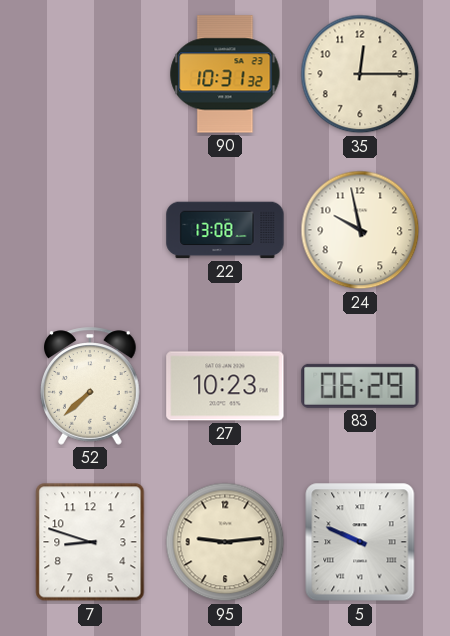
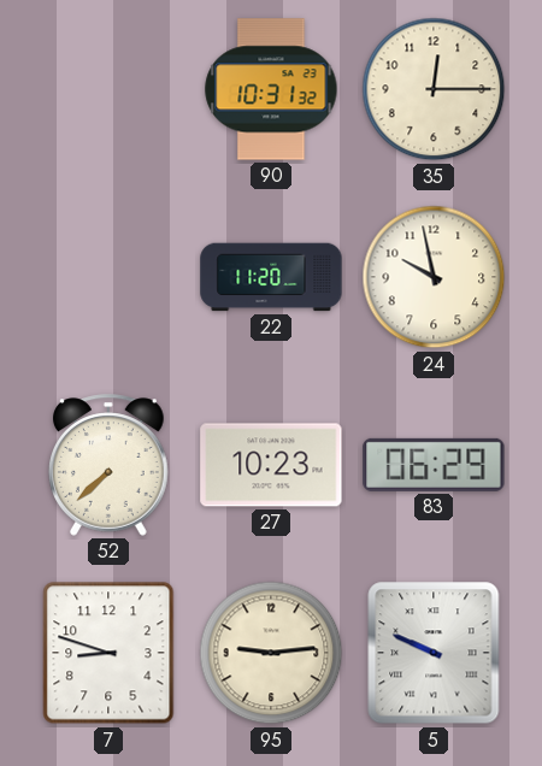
22: 13:08 -> 11:20 (271, 277)
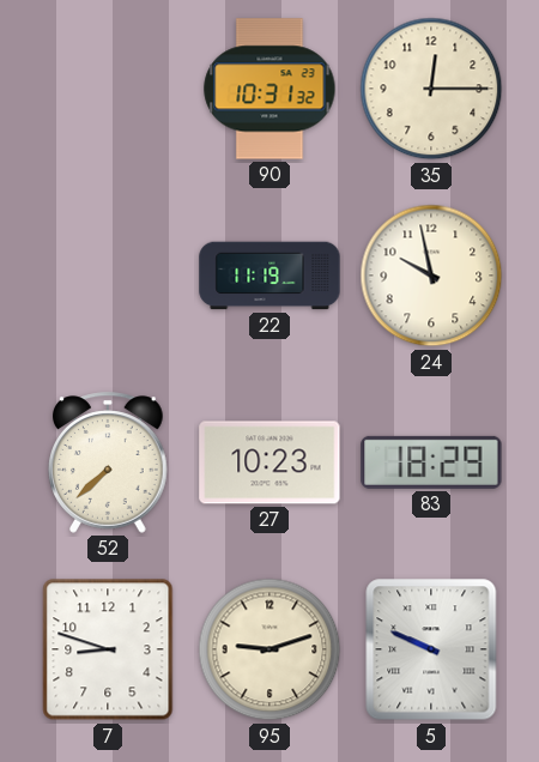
22: 11:20 -> 11:19 (269, 276)
83: 06:29 -> 18:29 (431, 462)
95: 9:14 -> 9:12 (269, 649)
